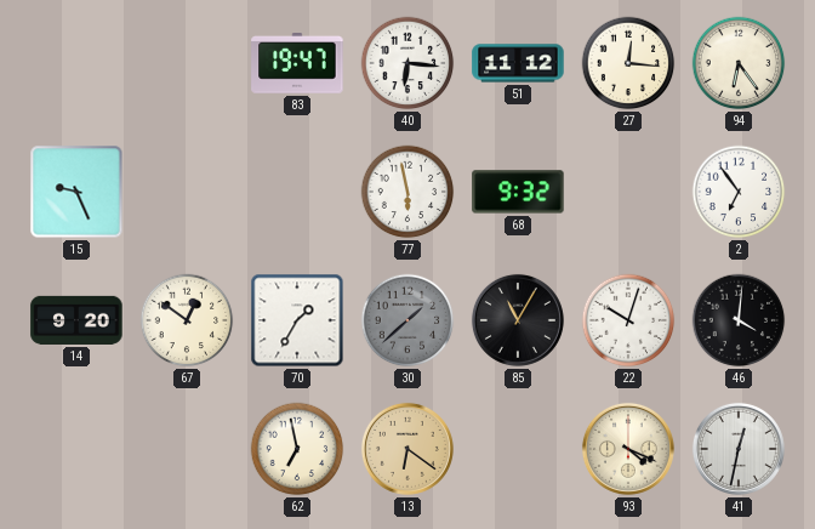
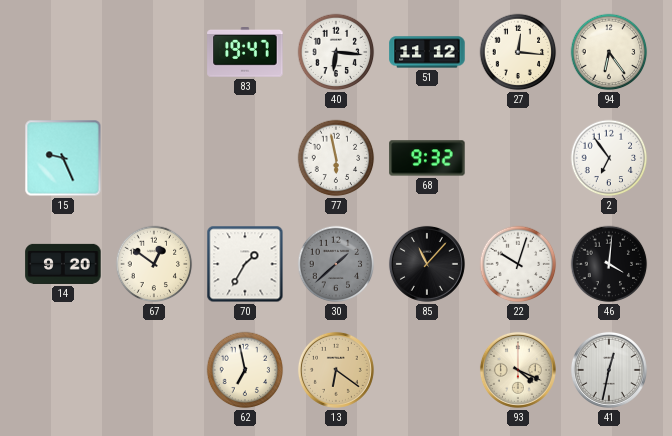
85: 11:05 -> 11:07 (427, 264)
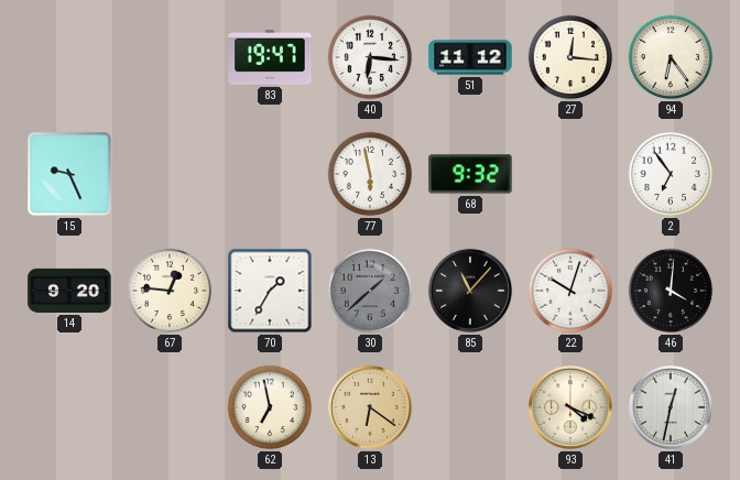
67: 12:51 -> 12:46 (170, 291)
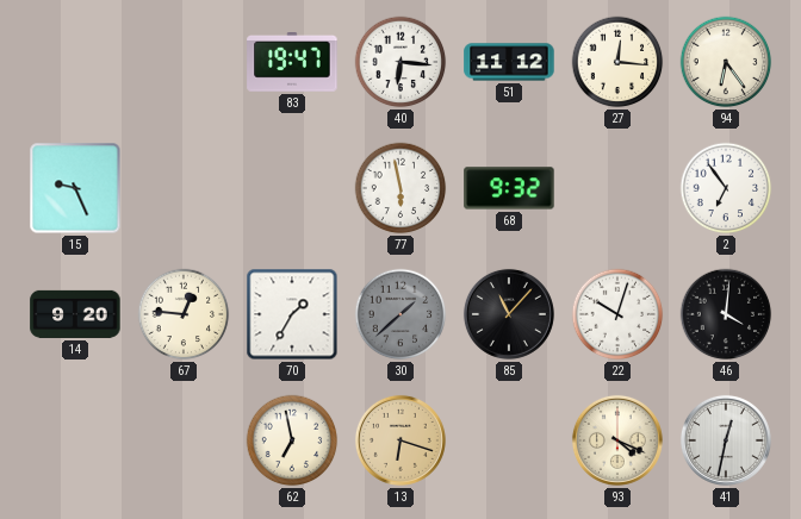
13: 6:21 -> 6:18 (401, 440)
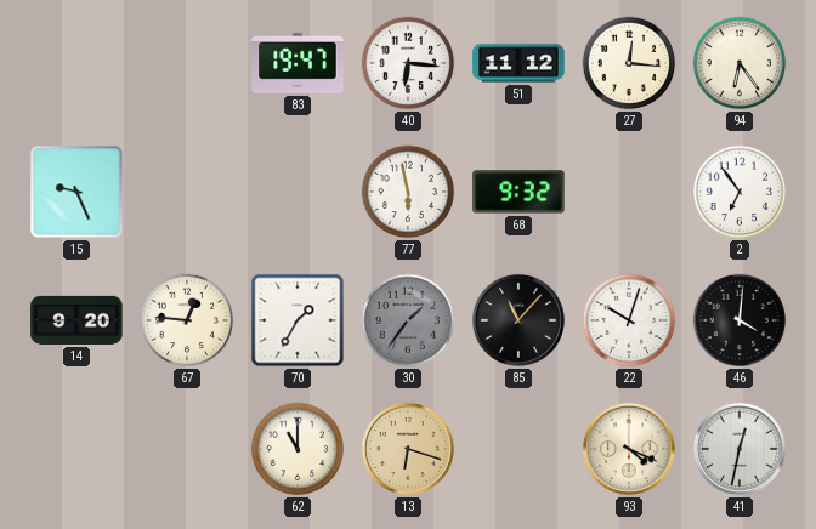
30: 1:38 -> 1:36 (408, 320)
62: 6:58 -> 11:00 (297, 449)
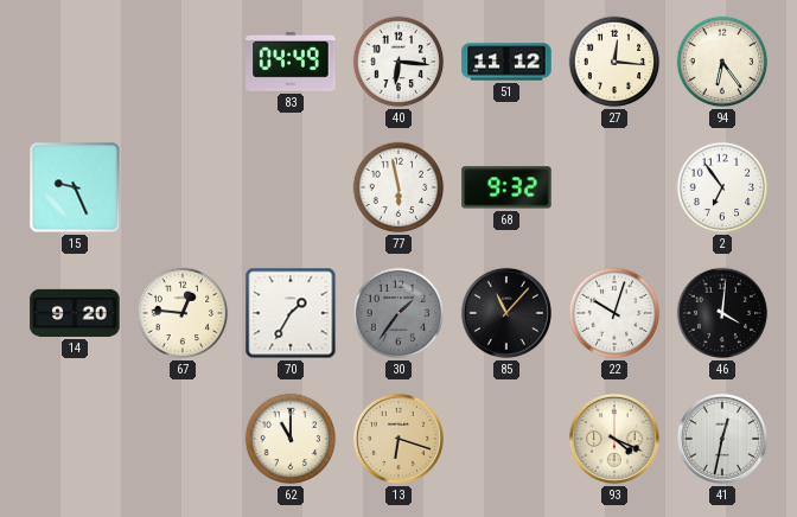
83: 19:47 -> 04:49 (291, 63)
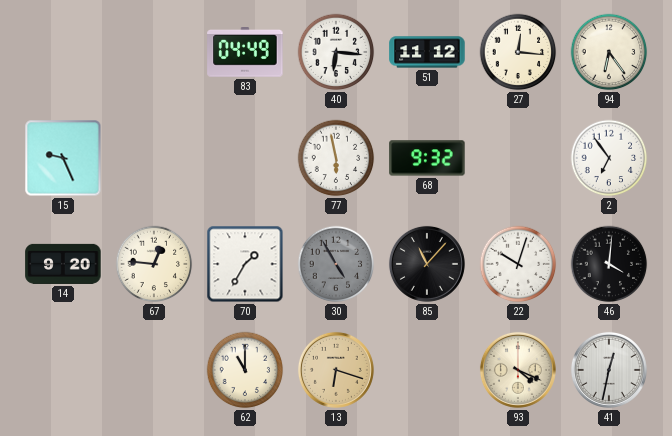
30: 1:36 -> 4:55 (336, 264)
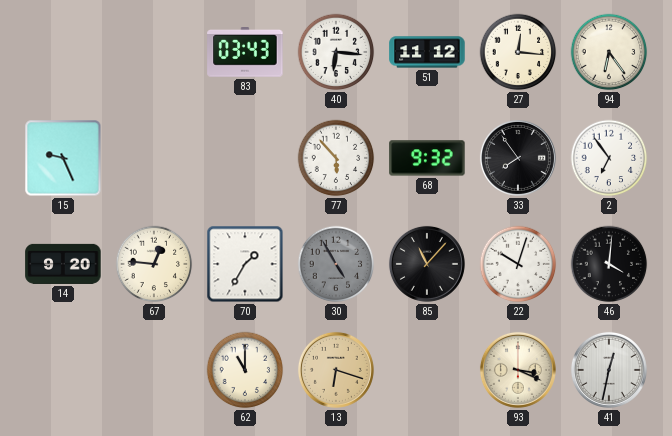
83: 04:49 -> 03:43 (245, 53)
77: 5:58 -> 5:53 (336, 158)
33: none -> 7:54 (518, 158)
93: 4:19 -> 3:19 (518, 370)
